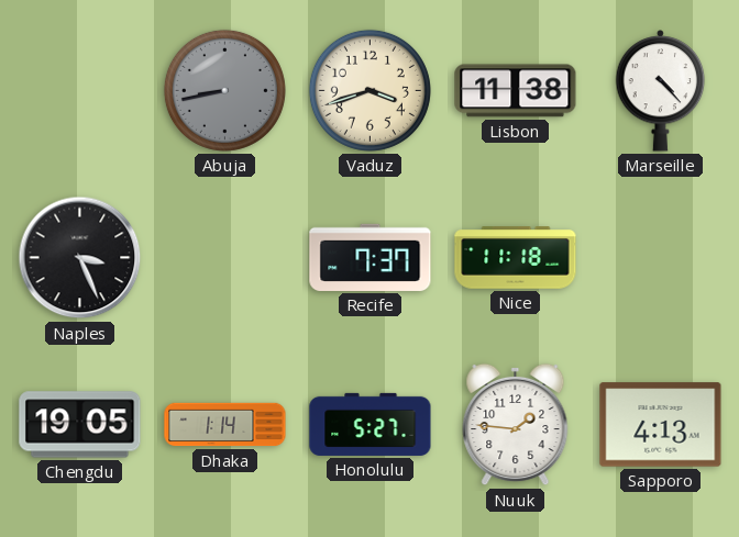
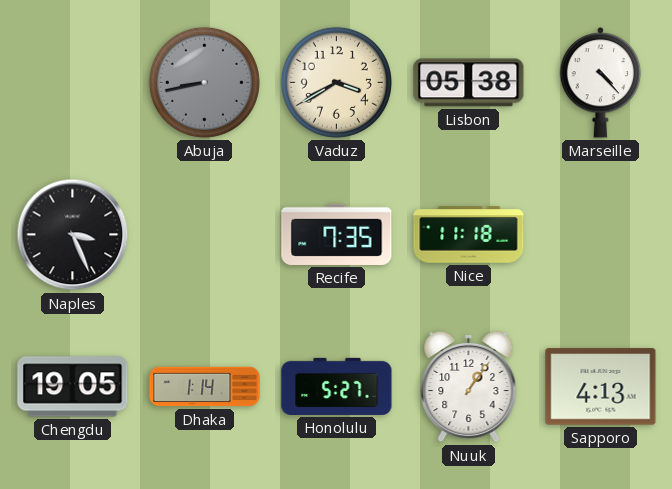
Vaduz: 3:42 -> 3:40 (336, 82)
Lisbon: 11:38 -> 05:38 (469, 83)
Recife: 7:37 -> 7:35 (337, 234)
Nuuk: 1:46 -> 1:06 (469, 387)
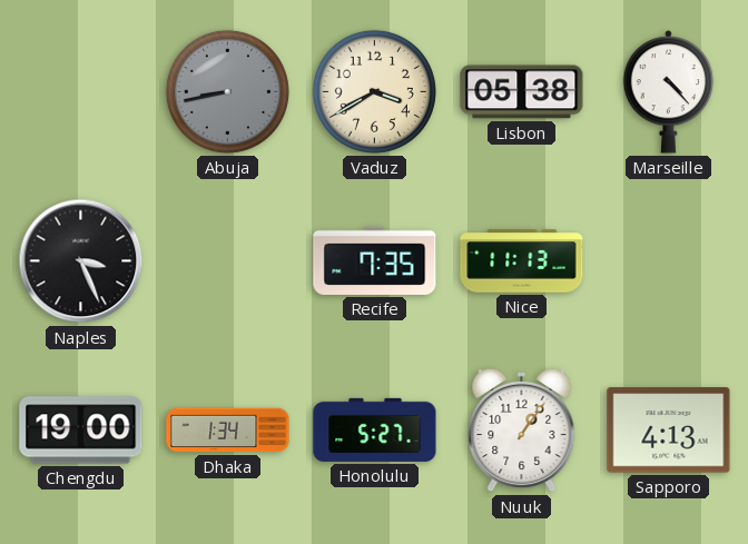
Nice: 11:18 -> 11:13 (522, 261)
Chengdu: 19:05 -> 19:00 (81, 431)
Dhaka: 1:14 -> 1:34 (228, 431)
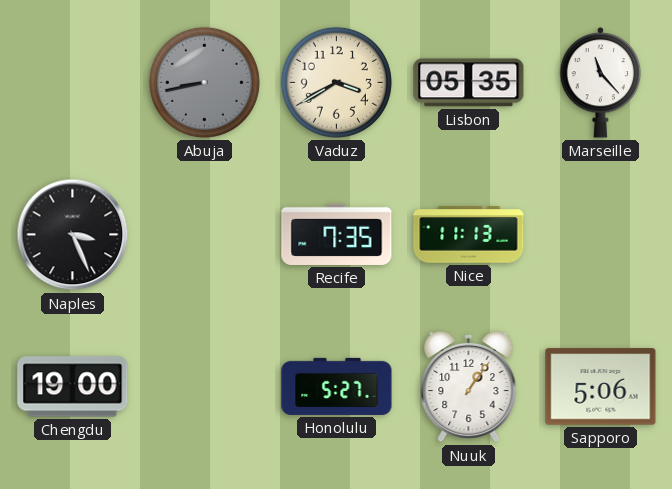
Lisbon: 05:38 -> 05:35 (469, 83)
Marseille: 4:23 -> 11:23 (601, 83)
Dhaka: 1:34 -> none (228, 431)
Sapporo: 4:13 -> 5:06 (601, 387)
